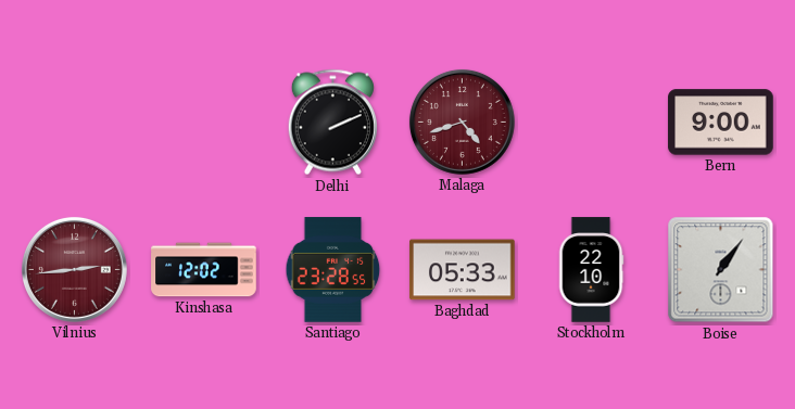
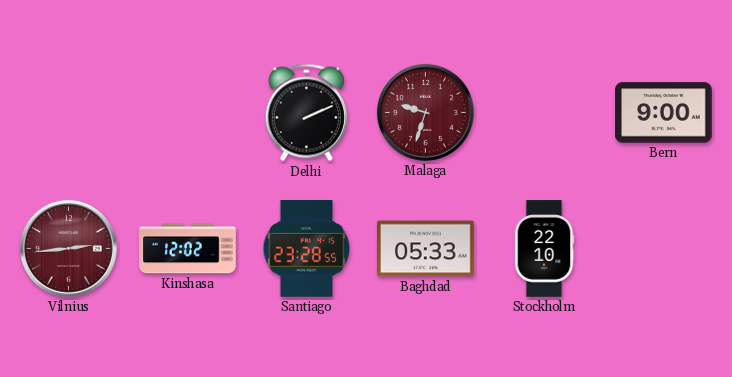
Malaga: 4:42 -> 9:33 (425, 112)
Boise: 1:06 -> none (721, 270)
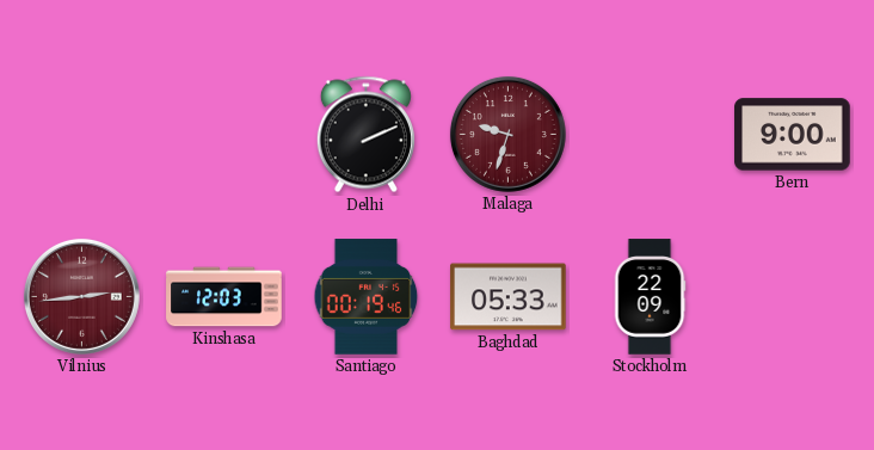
Kinshasa: 12:02 -> 12:03 (224, 297)
Santiago: 23:28 -> 00:19 (367, 297)
Stockholm: 22:10 -> 22:09 (650, 297)
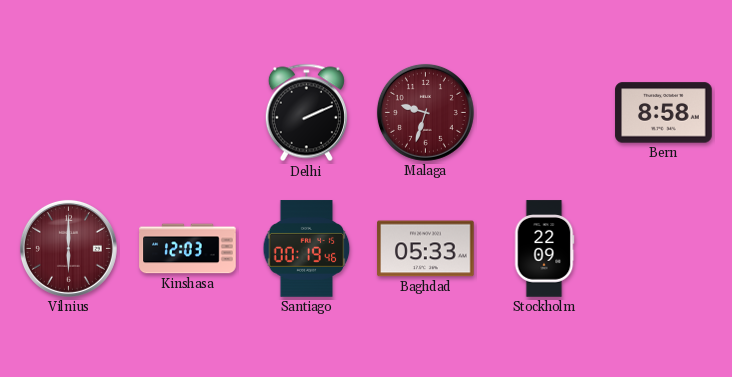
Bern: 9:00 -> 8:58 (664, 113)
Vilnius: 2:44 -> 6:00 (68, 248)
